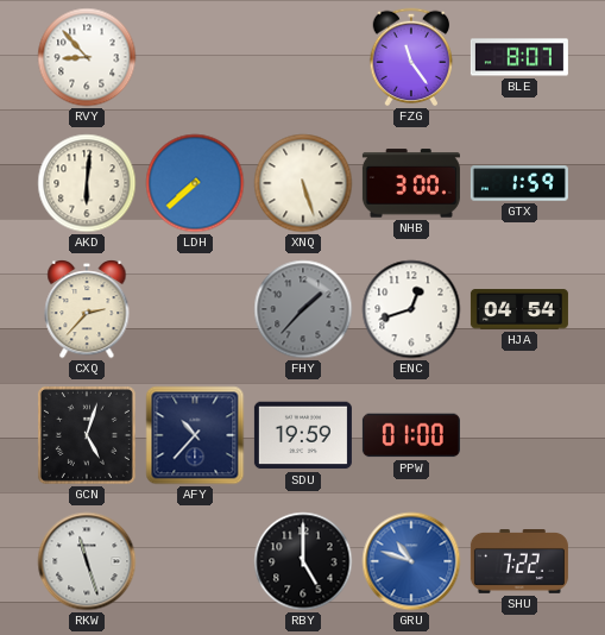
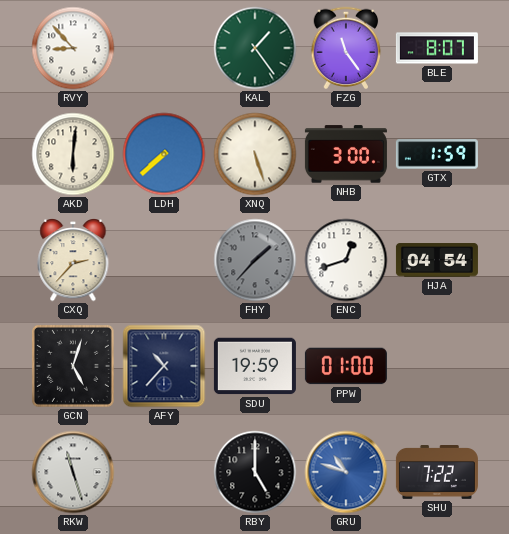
KAL: none -> 1:24 (255, 48)
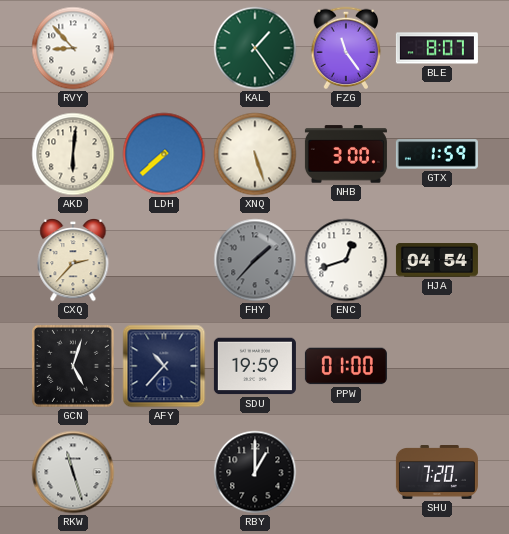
RBY: 5:00 -> 1:00 (255, 472)
GRU: 10:48 -> none (346, 472)
SHU: 7:22 -> 7:20 (437, 473)
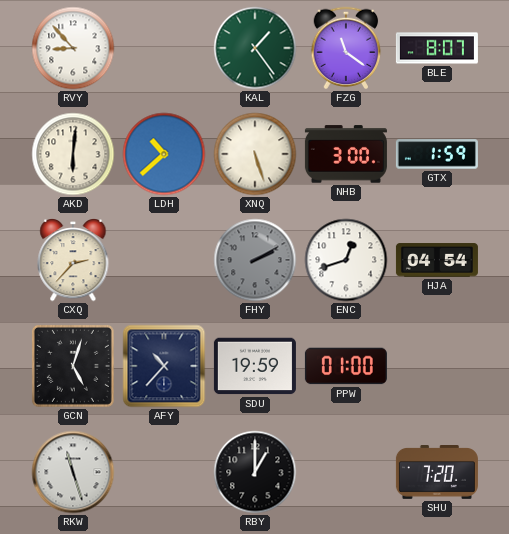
FZG: 11:24 -> 11:21 (346, 48)
LDH: 7:38 -> 10:38 (164, 154)
FHY: 1:37 -> 2:10 (255, 260)
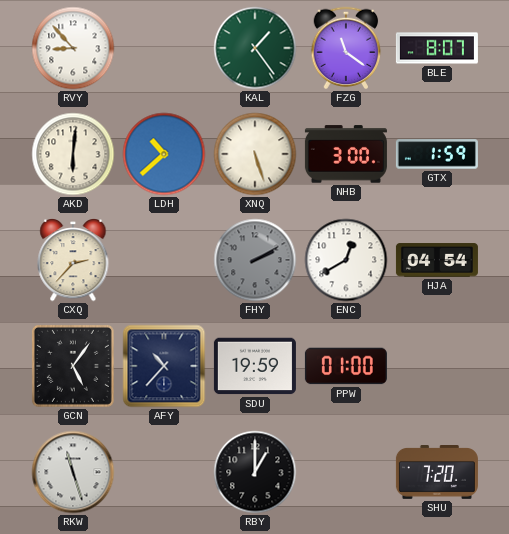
ENC: 12:42 -> 12:40 (346, 260)
GCN: 5:03 -> 5:06 (73, 366)
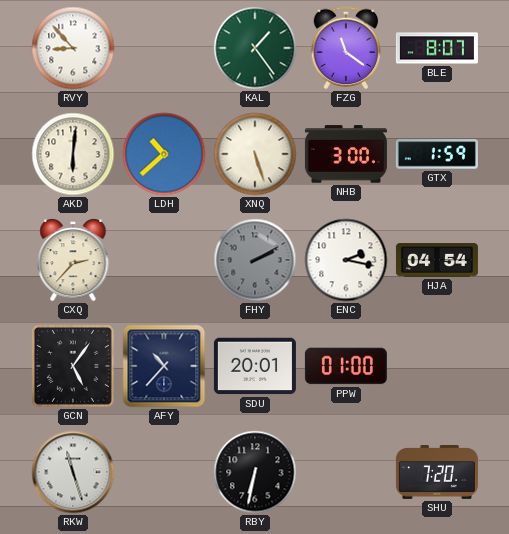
ENC: 12:40 -> 2:17 (346, 260)
SDU: 19:59 -> 20:01 (255, 366)
RBY: 1:00 -> 6:32 (255, 472)
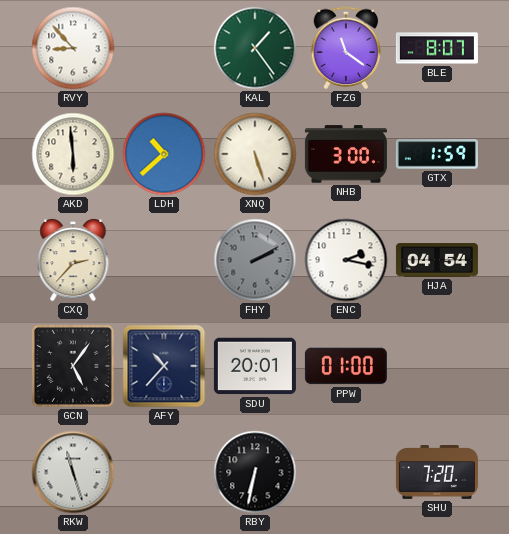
AKD: 6:01 -> 5:59 (73, 154)
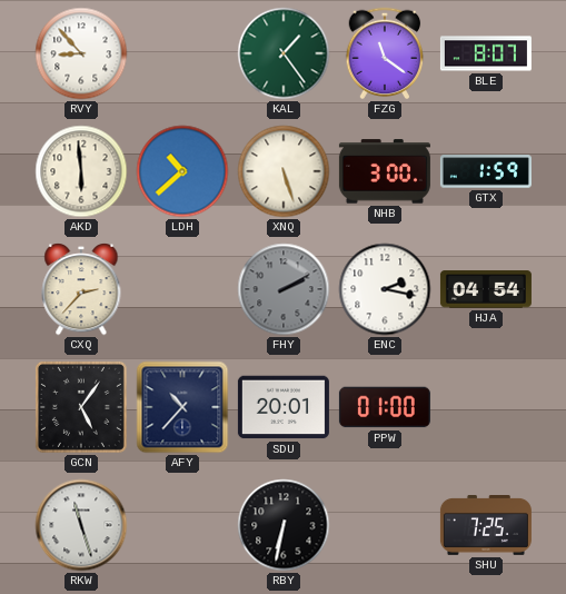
SHU: 7:20 -> 7:25 (486, 526)
